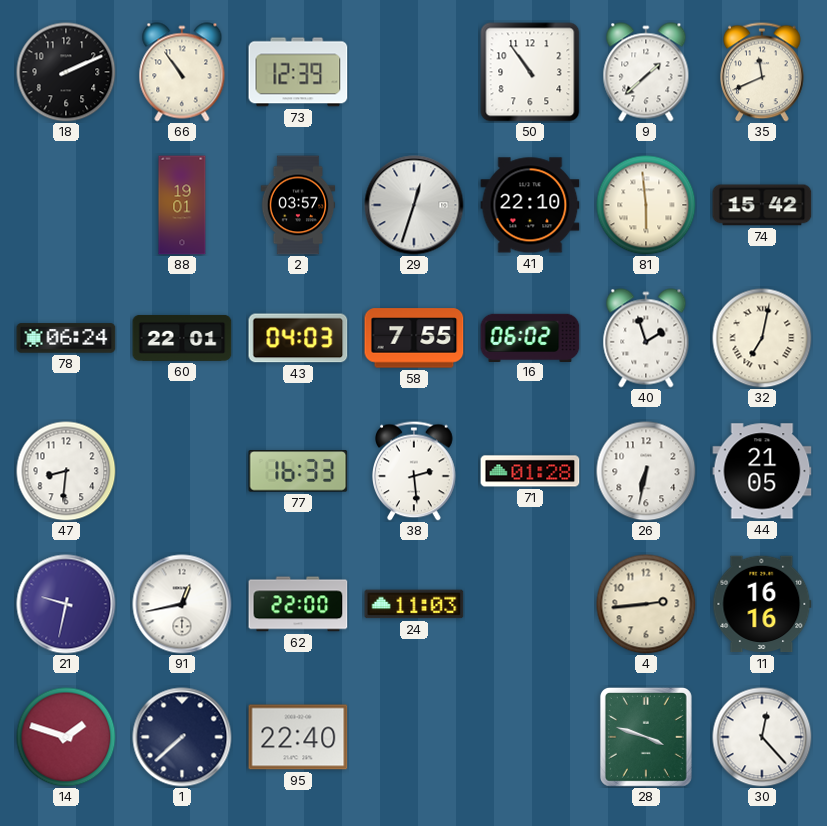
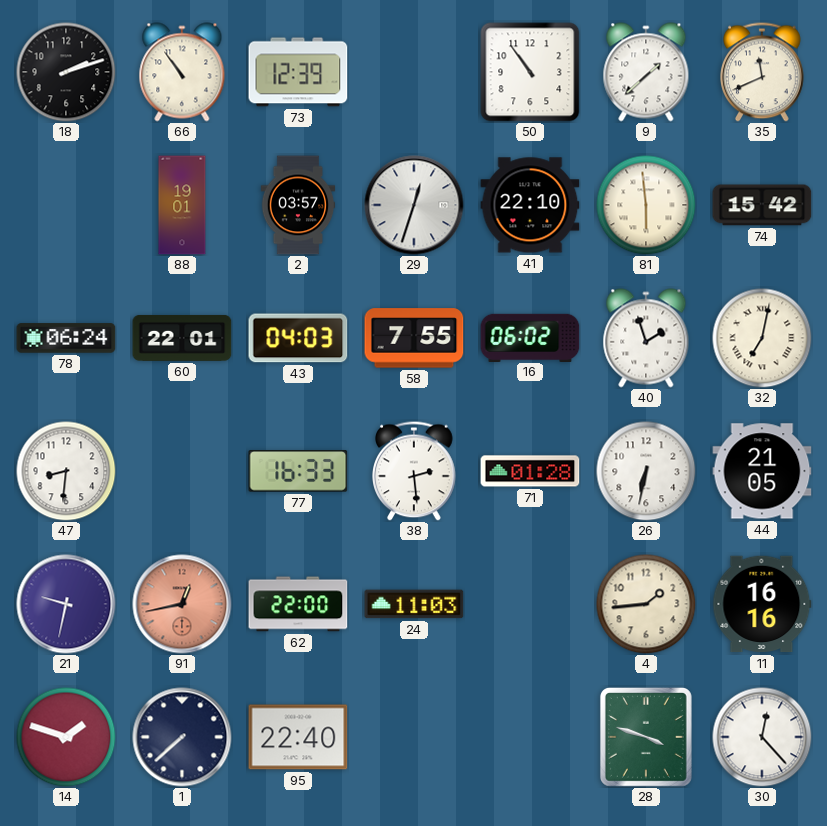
18: 2:11 -> 2:12 (66, 72)
91 dial: white -> salmon (182, 604)
4: 2:44 -> 1:44 (646, 604)
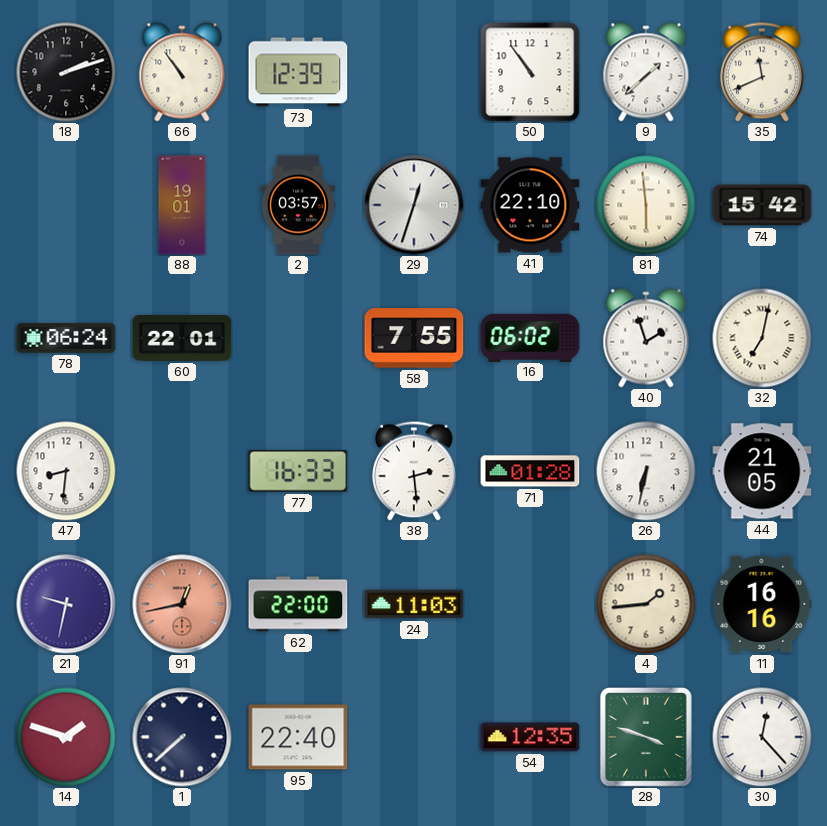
43: 04:03 -> none (298, 338)
54: none -> 12:35 (530, 737)
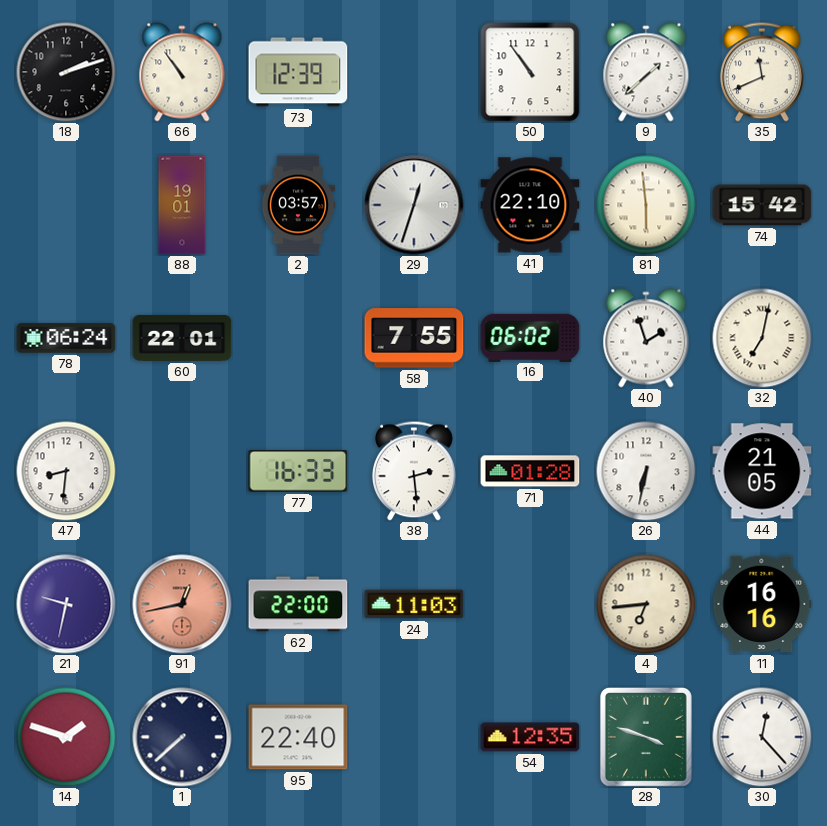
4: 1:44 -> 6:44 (646, 604)
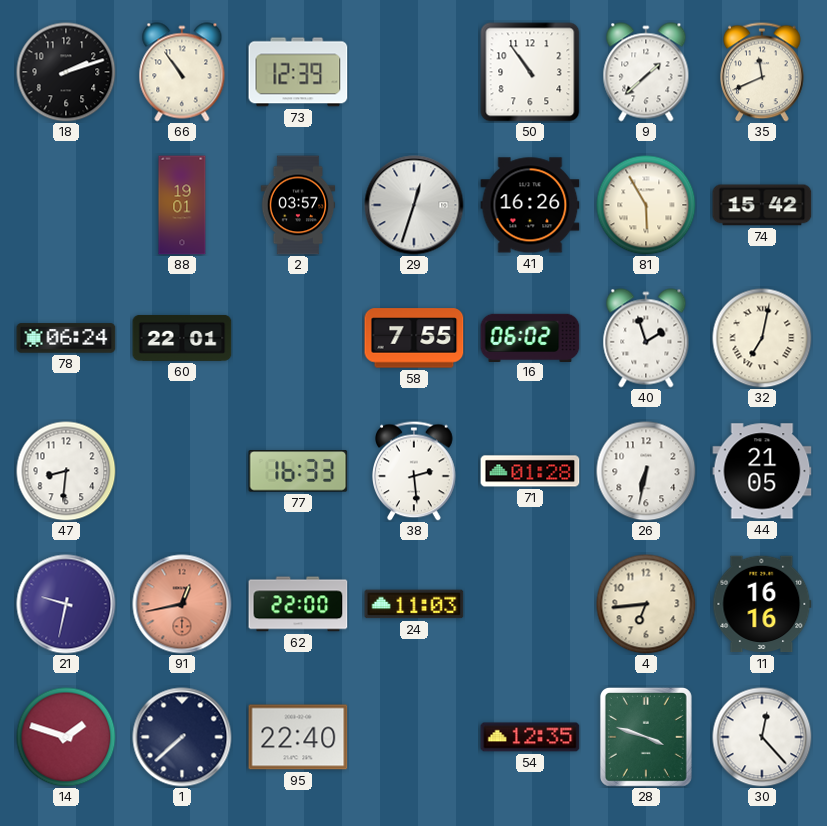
41: 22:10 -> 16:26 (530, 205)
81: 5:59 -> 5:55 (646, 205)
